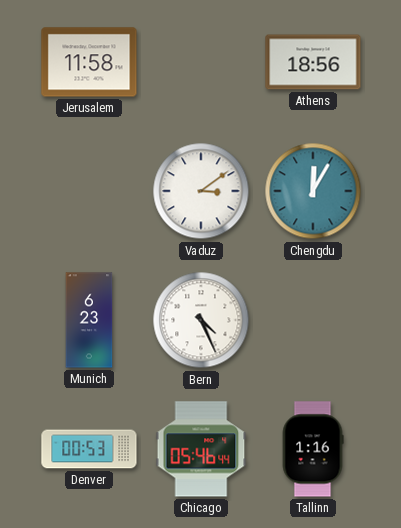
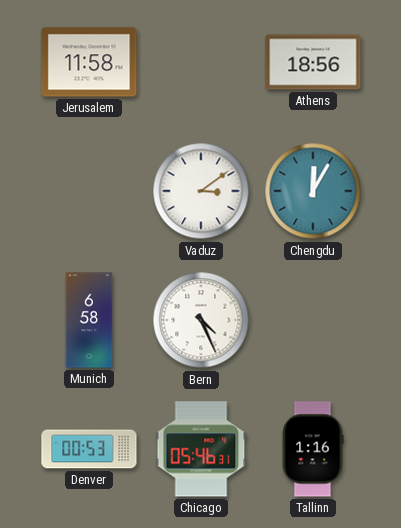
Munich: 6:23 -> 6:58 (89, 320)
Chicago: 05:46:44 -> 05:46:31 (201, 449)
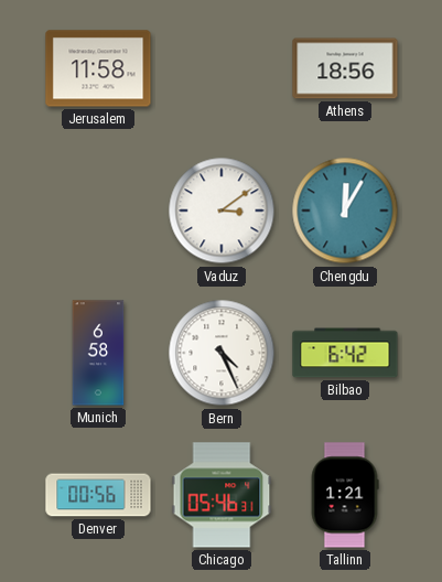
Bilbao: none -> 6:42 (345, 353)
Denver: 00:53 -> 00:56 (98, 495)
Tallinn: 1:16 -> 1:21 (345, 495)
